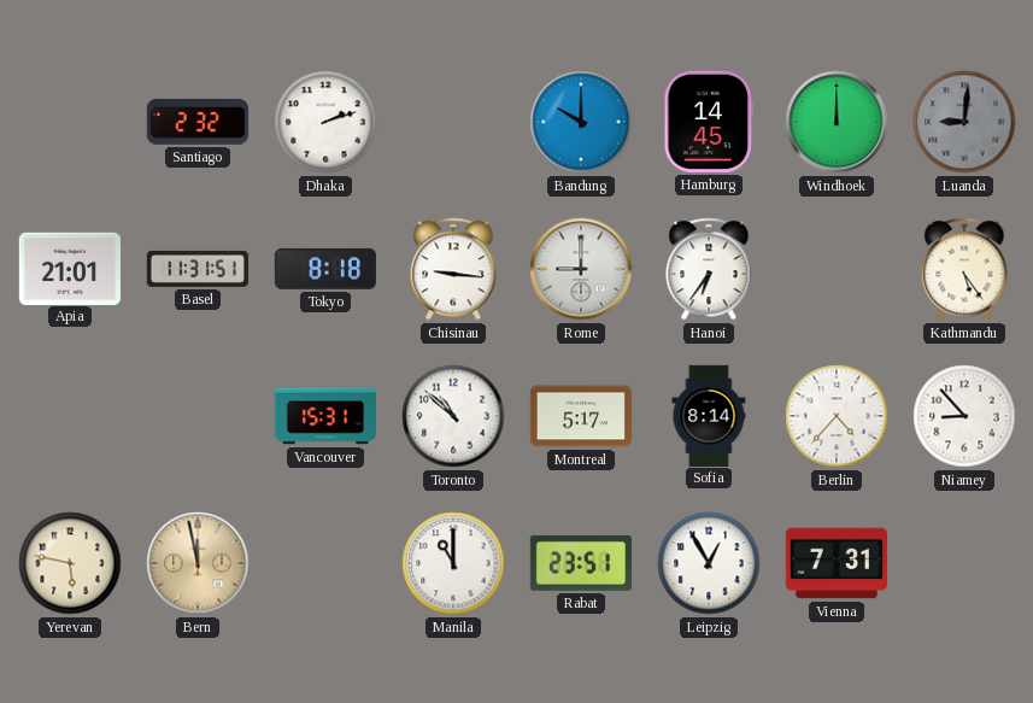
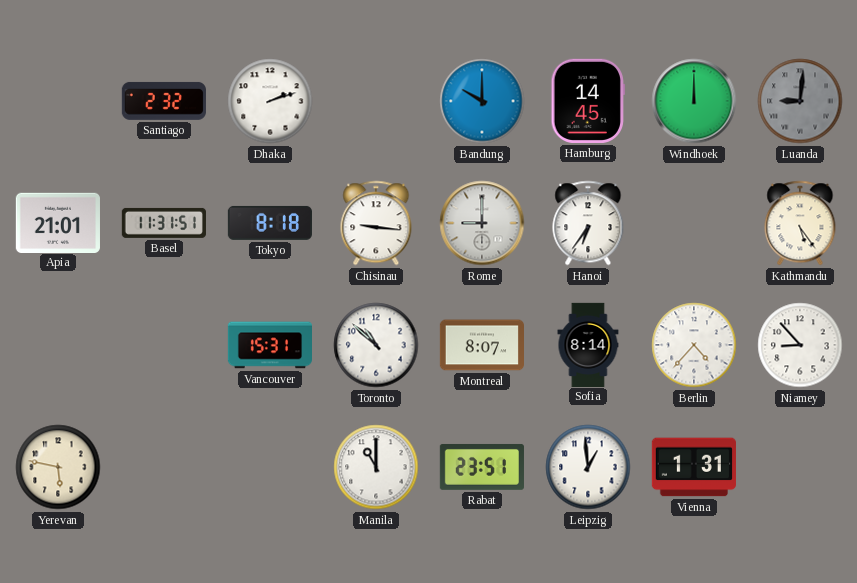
Montreal: 5:17 -> 8:07 (481, 345)
Bern: 11:58 -> none (198, 563)
Leipzig: 12:55 -> 12:59 (588, 467)
Vienna: 7:31 -> 1:31 (694, 467)
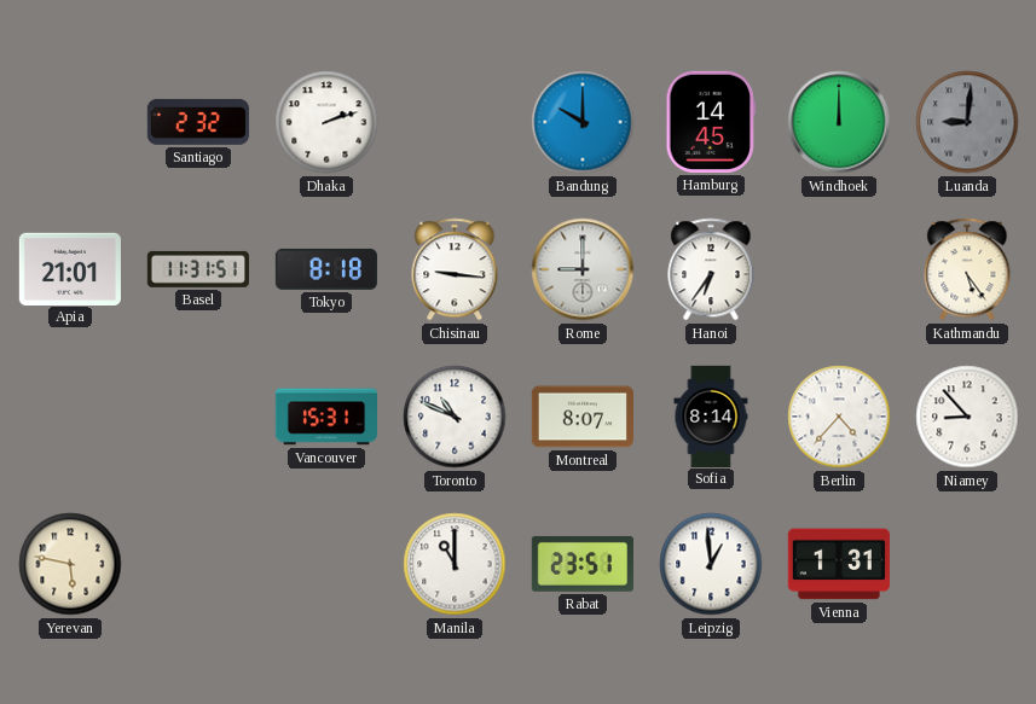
Toronto: 10:52 -> 10:49 (455, 417)
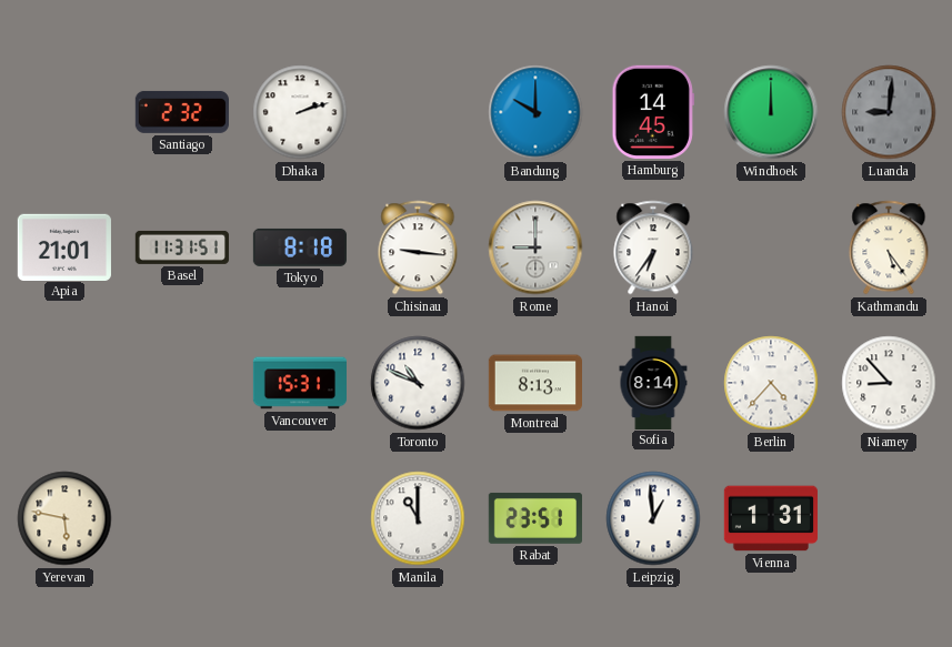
Montreal: 8:07 -> 8:13 (534, 383)
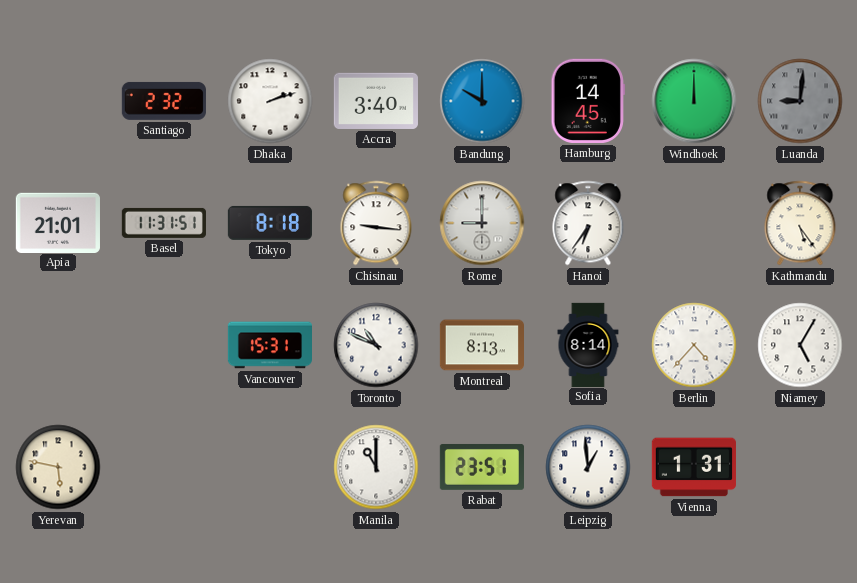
Accra: none -> 3:40 (376, 101)
Niamey: 8:53 -> 5:05 (800, 345)
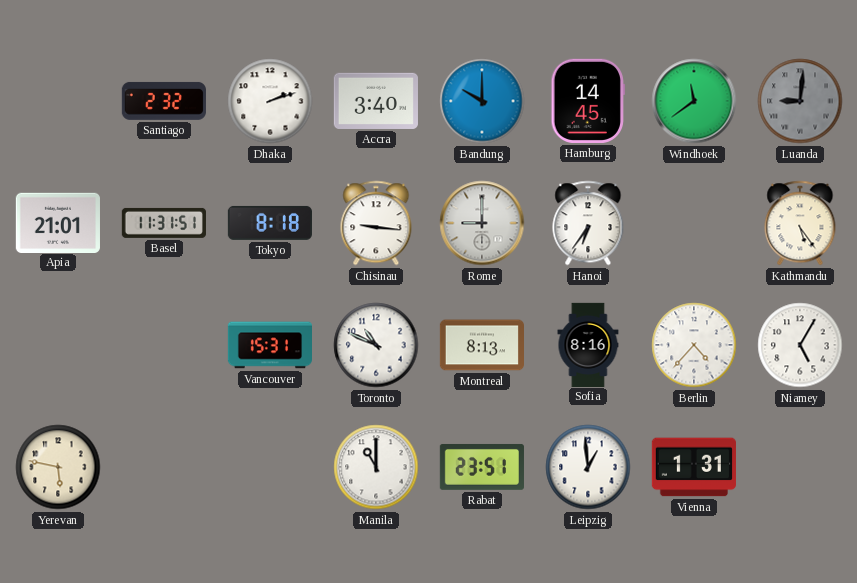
Windhoek: 12:00 -> 11:39 (694, 101)
Sofia: 8:14 -> 8:16 (588, 344)
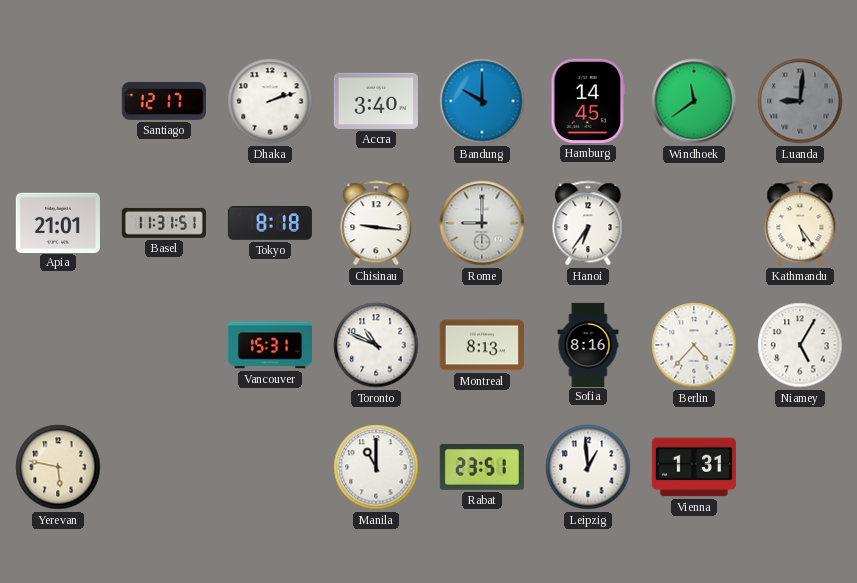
Santiago: 2:32 -> 12:17 (164, 101)
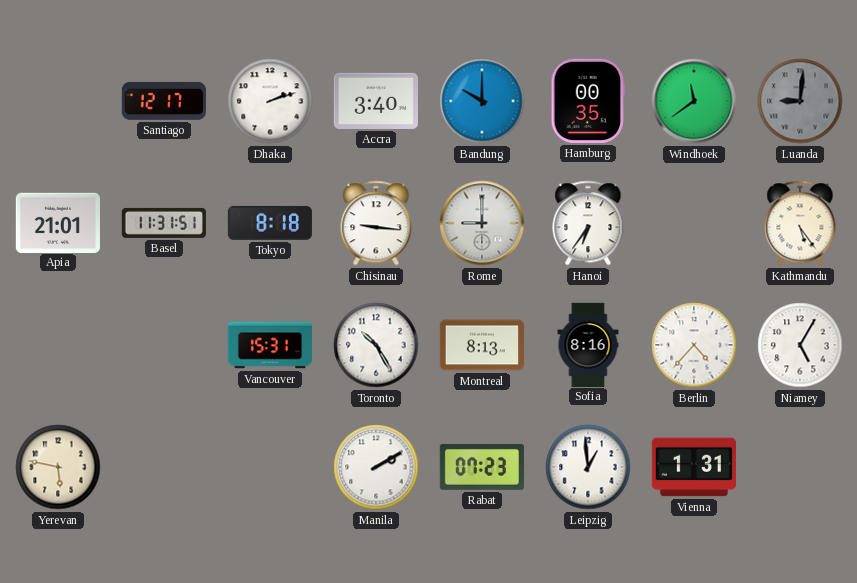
Hamburg: 14:45 -> 00:35 (587, 101)
Toronto: 10:49 -> 10:25 (376, 345)
Manila: 11:00 -> 2:10 (376, 467)
Rabat: 23:51 -> 07:23 (482, 467)
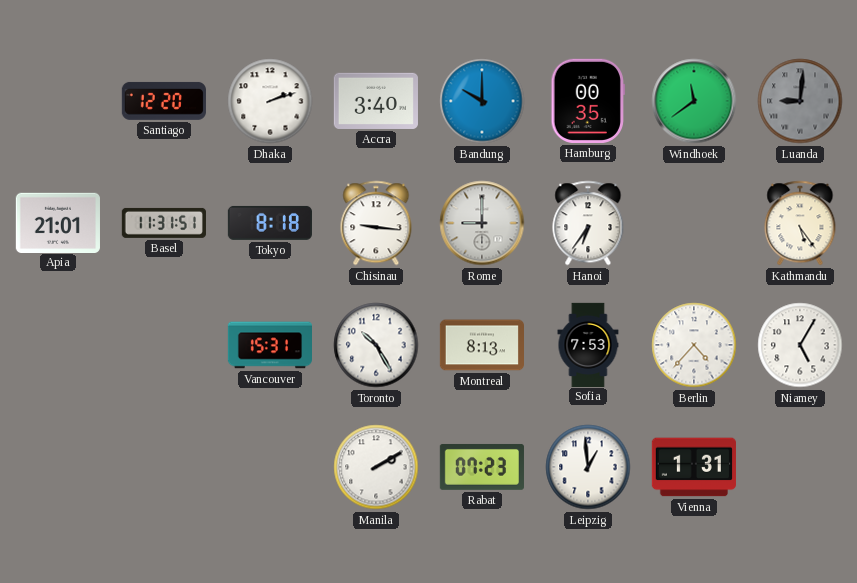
Santiago: 12:17 -> 12:20 (164, 101)
Sofia: 8:16 -> 7:53 (588, 344)
Yerevan: 5:47 -> none (58, 467)
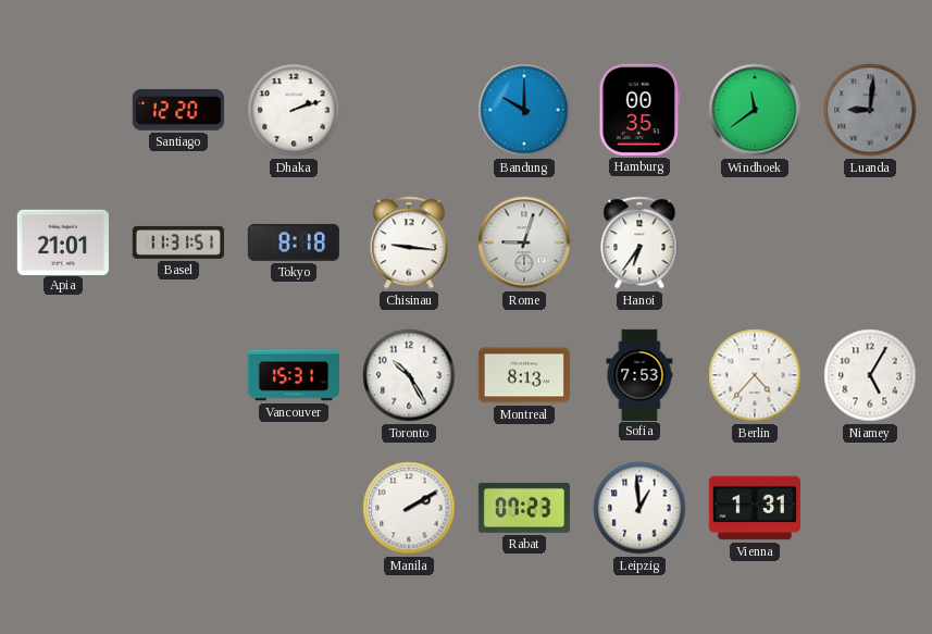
Accra: 3:40 -> none (376, 101)
Rome: 9:00 -> 9:03 (524, 243)
Kathmandu: 5:24 -> none (800, 223)
